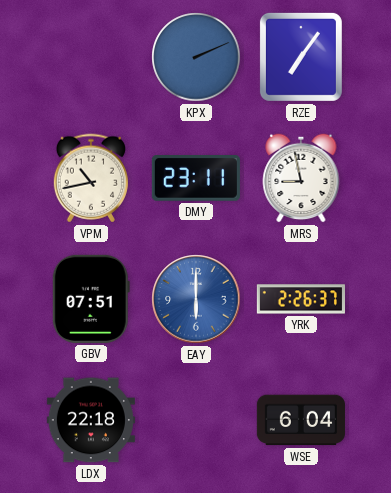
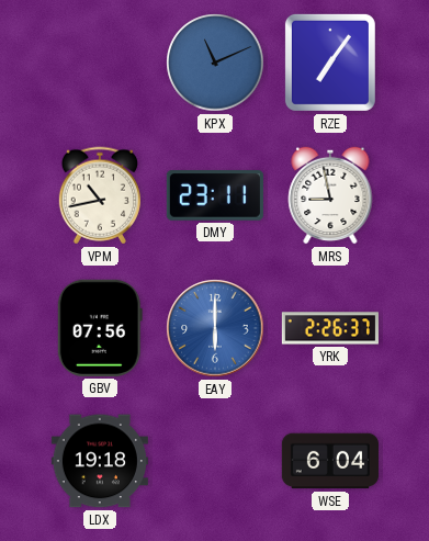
KPX: 2:11 -> 11:11 (215, 63)
GBV: 07:51 -> 07:56 (100, 328)
LDX: 22:18 -> 19:18 (100, 461)
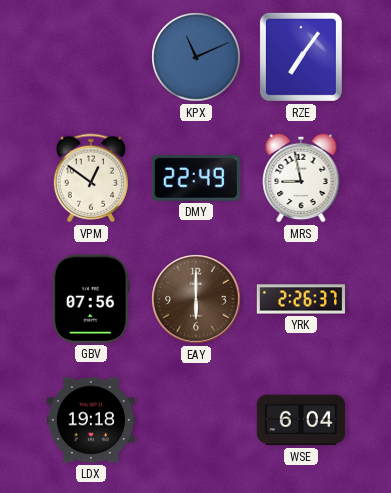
VPM: 10:43 -> 12:51 (91, 178)
DMY: 23:11 -> 22:49 (196, 179)
EAY dial: blue -> brown (196, 299)
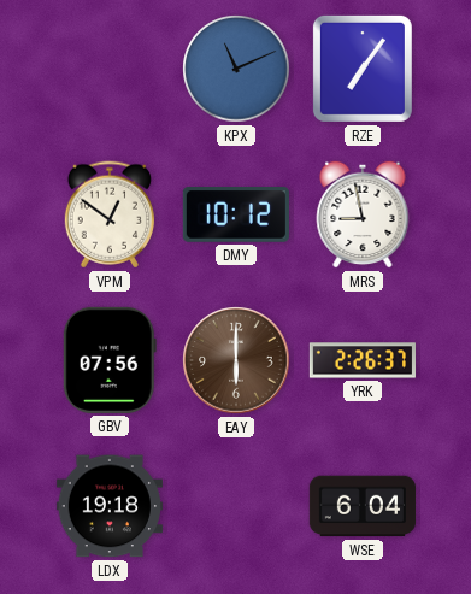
DMY: 22:49 -> 10:12 (236, 216)
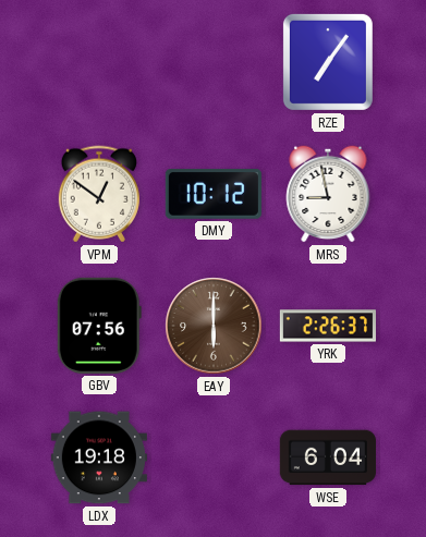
KPX: 11:11 -> none (236, 69)
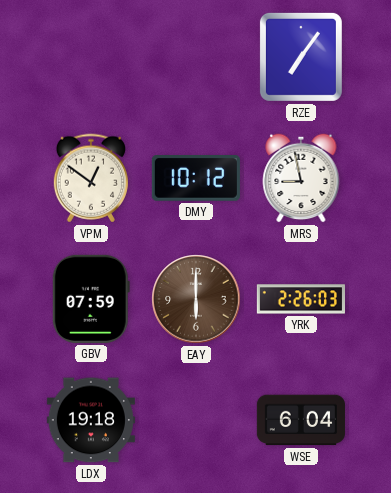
GBV: 07:56 -> 07:59 (91, 299)
YRK: 2:26:37 -> 2:26:03 (300, 299)
